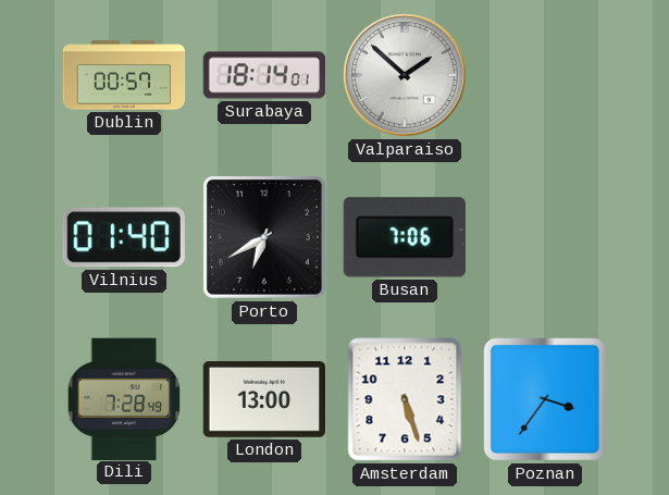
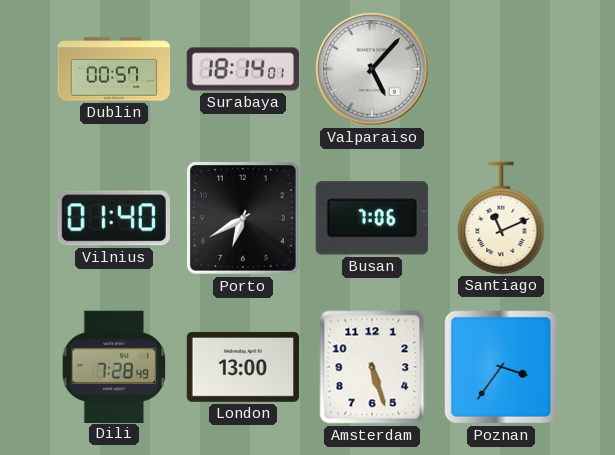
Valparaiso: 1:52 -> 5:07 (373, 70)
Santiago: none -> 11:11 (501, 218)
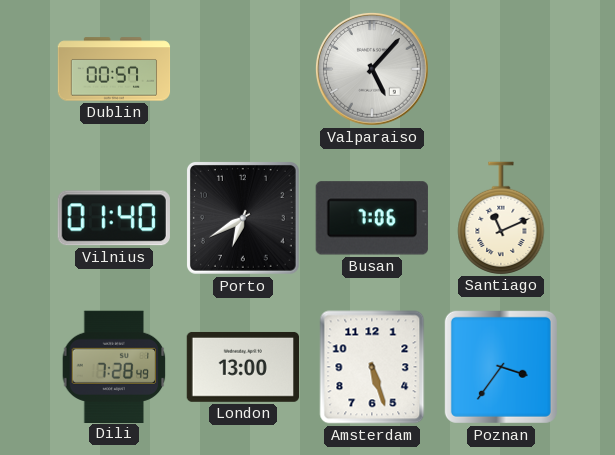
Surabaya: 18:14 -> none (243, 69)
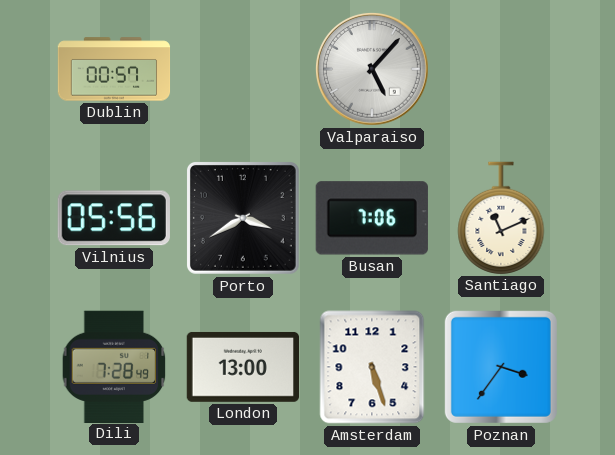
Vilnius: 01:40 -> 05:56 (114, 218)
Porto: 6:40 -> 3:40 (243, 218)
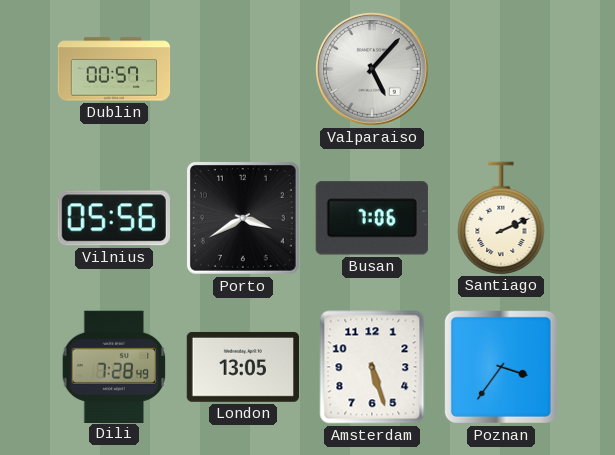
Santiago: 11:11 -> 2:11 (501, 218)
London: 13:00 -> 13:05 (242, 367)
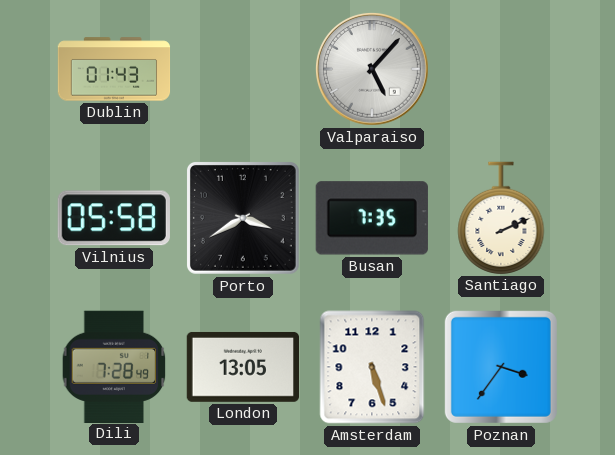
Dublin: 00:57 -> 01:43 (114, 69)
Vilnius: 05:56 -> 05:58 (114, 218)
Busan: 7:06 -> 7:35 (372, 218)
